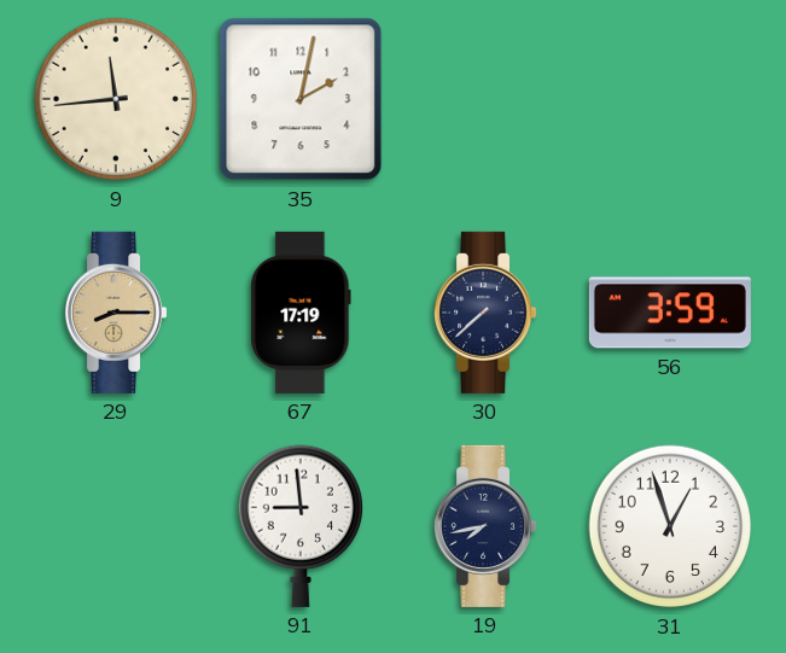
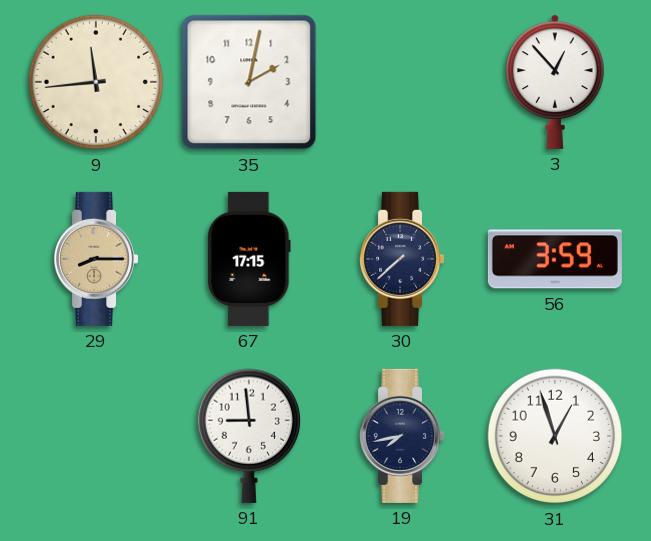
3: none -> 12:53 (556, 82)
67: 17:19 -> 17:15 (249, 259)
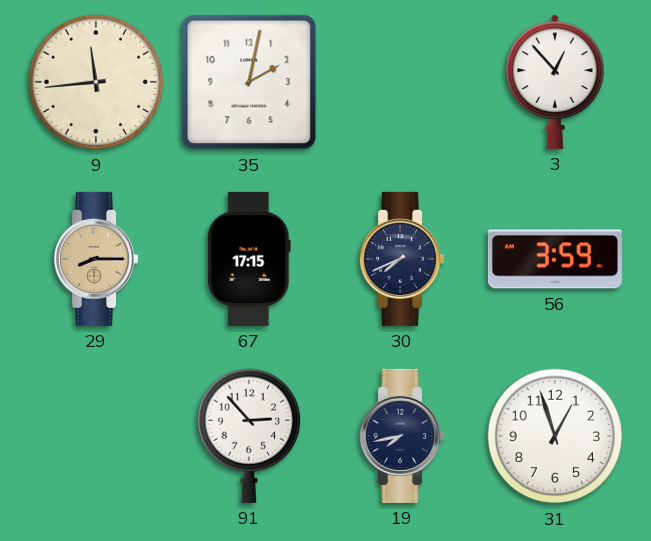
30: 7:38 -> 7:41 (402, 259)
91: 8:59 -> 2:53 (248, 436)
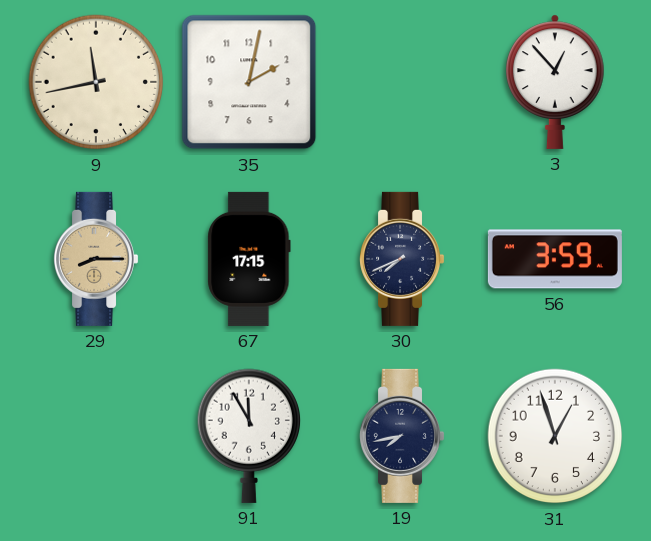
9: 11:44 -> 11:43 (96, 82)
91: 2:53 -> 11:55 (248, 436)
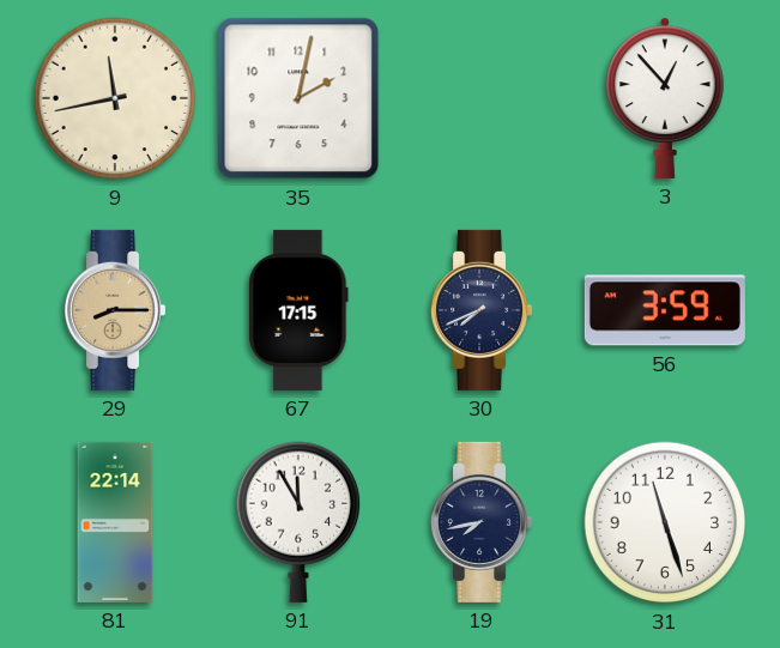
81: none -> 22:14 (115, 522)
31: 12:57 -> 11:27 (665, 522)
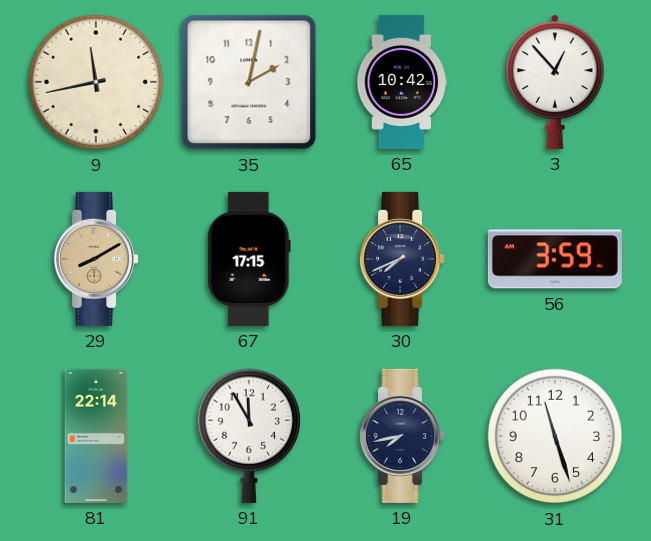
65: none -> 10:42 (402, 82)
29: 8:15 -> 8:10 (96, 259)
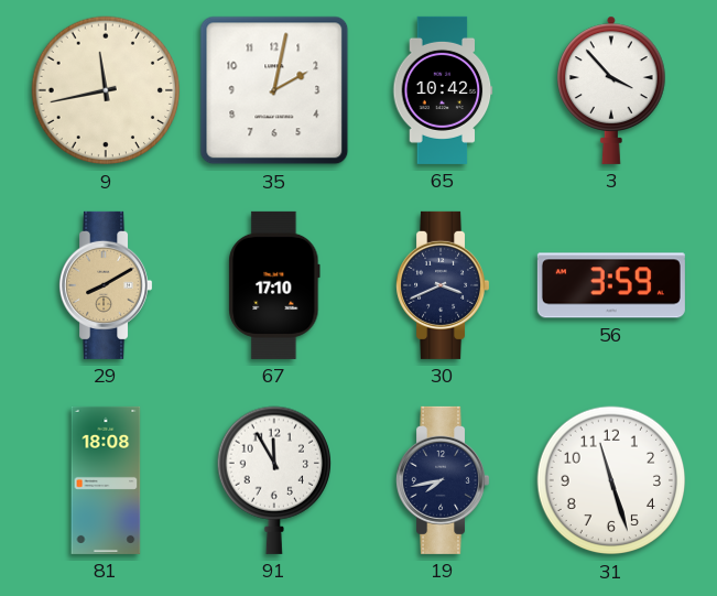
3: 12:53 -> 3:53 (612, 90)
67: 17:15 -> 17:10 (274, 285)
30: 7:41 -> 3:41 (443, 285)
81: 22:14 -> 18:08 (106, 480)
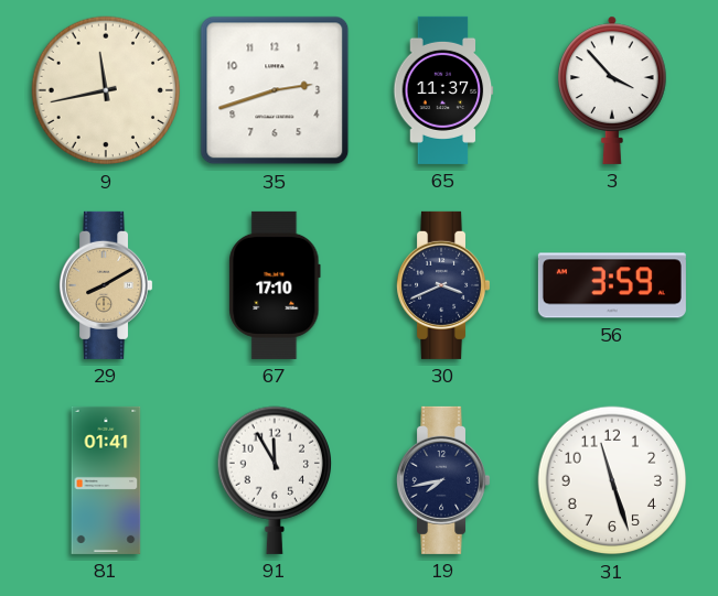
35: 2:02 -> 2:42 (275, 90)
65: 10:42 -> 11:37 (443, 90)
81: 18:08 -> 01:41 (106, 480)
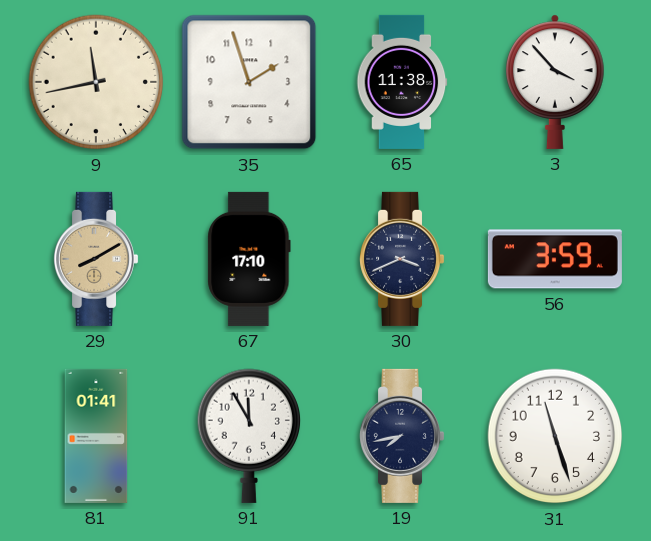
35: 2:42 -> 1:57 (249, 82)
65: 11:37 -> 11:38 (402, 82)
